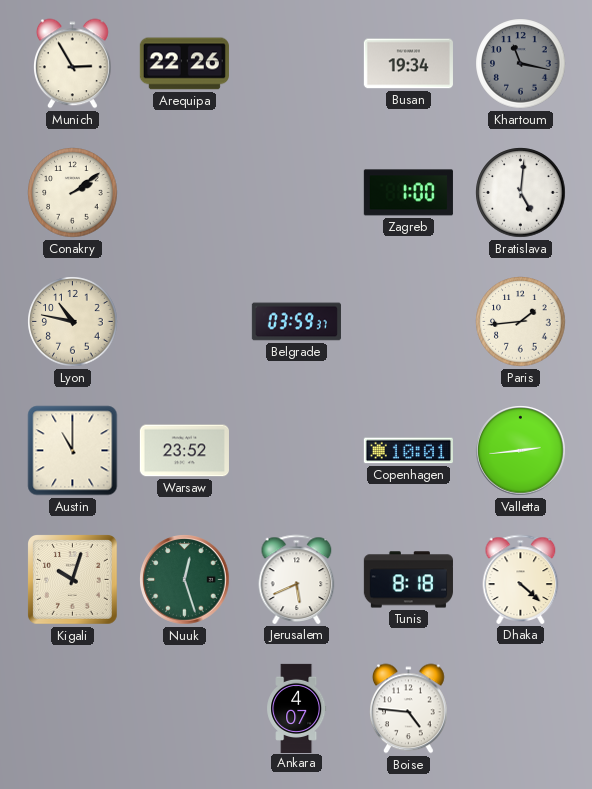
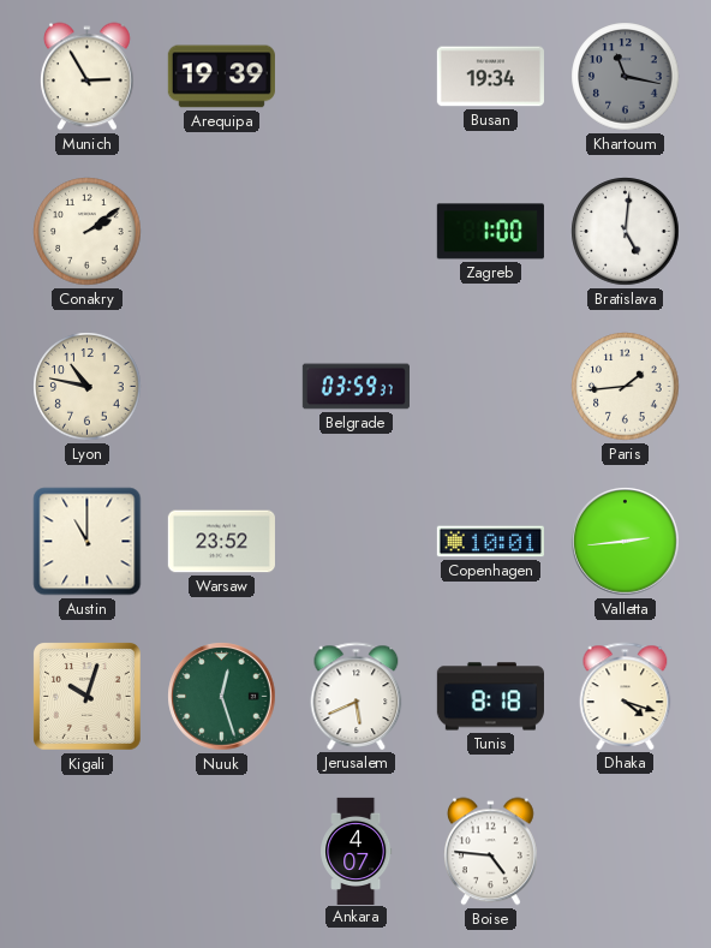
Arequipa: 22:26 -> 19:39 (221, 77)
Dhaka: 4:22 -> 4:18 (626, 696)
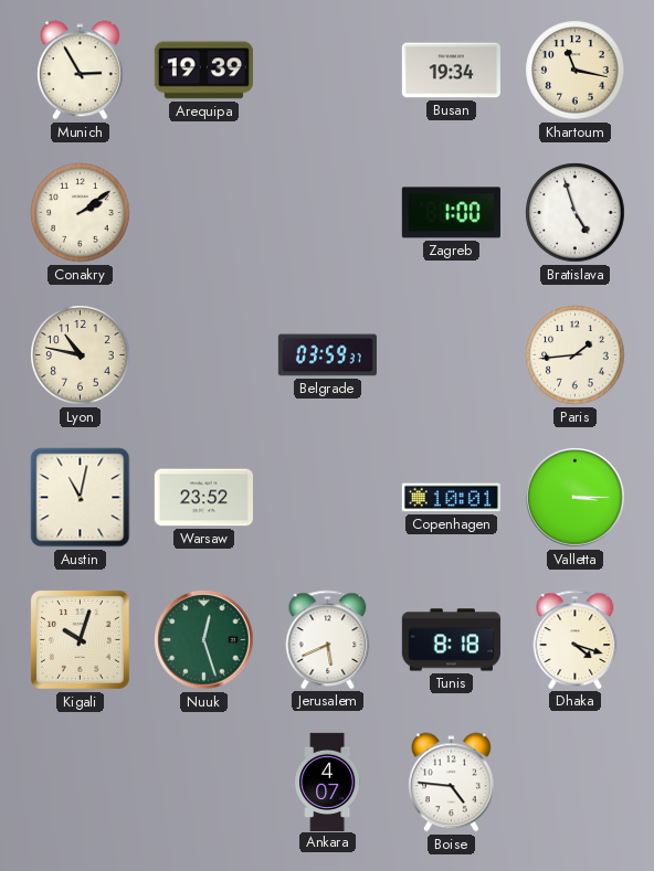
Khartoum dial: grey -> cream (576, 71)
Bratislava: 5:01 -> 4:57 (576, 213)
Austin: 11:00 -> 11:02 (81, 498)
Valletta: 2:44 -> 3:15 (576, 498)
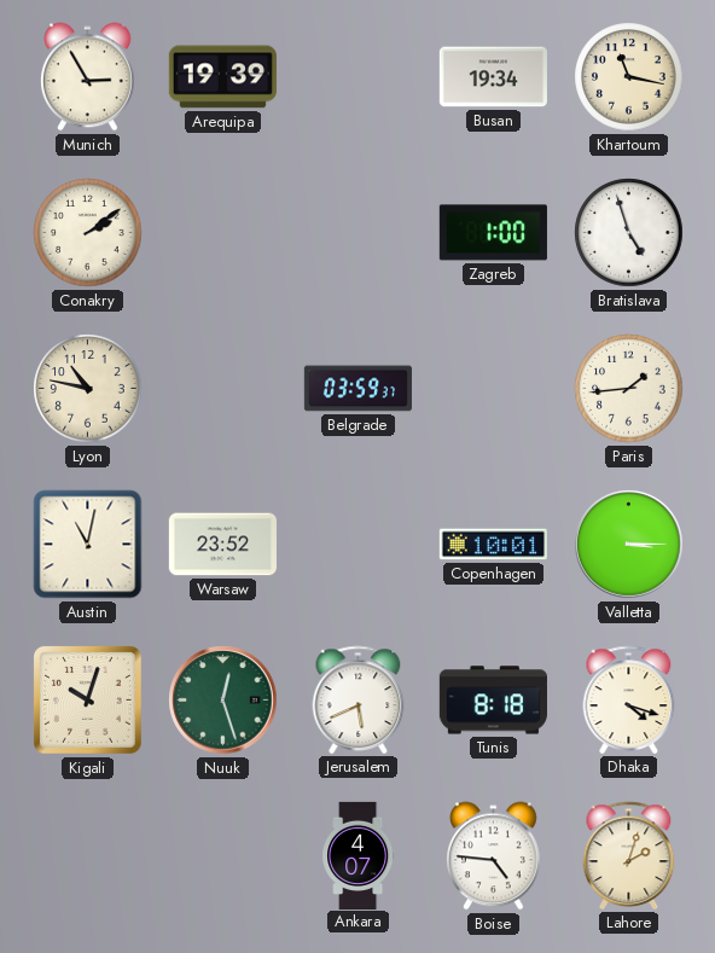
Lahore: none -> 2:03 (629, 855)
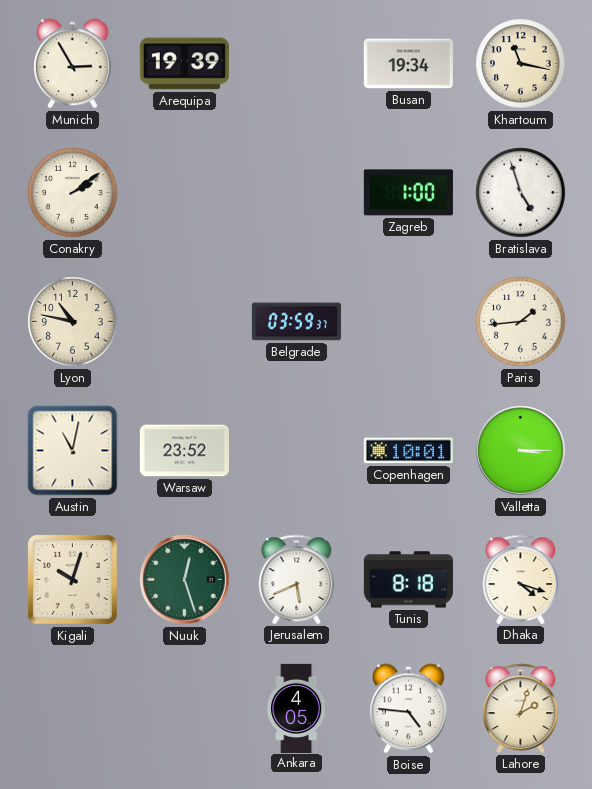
Ankara: 4:07 -> 4:05 (297, 708)
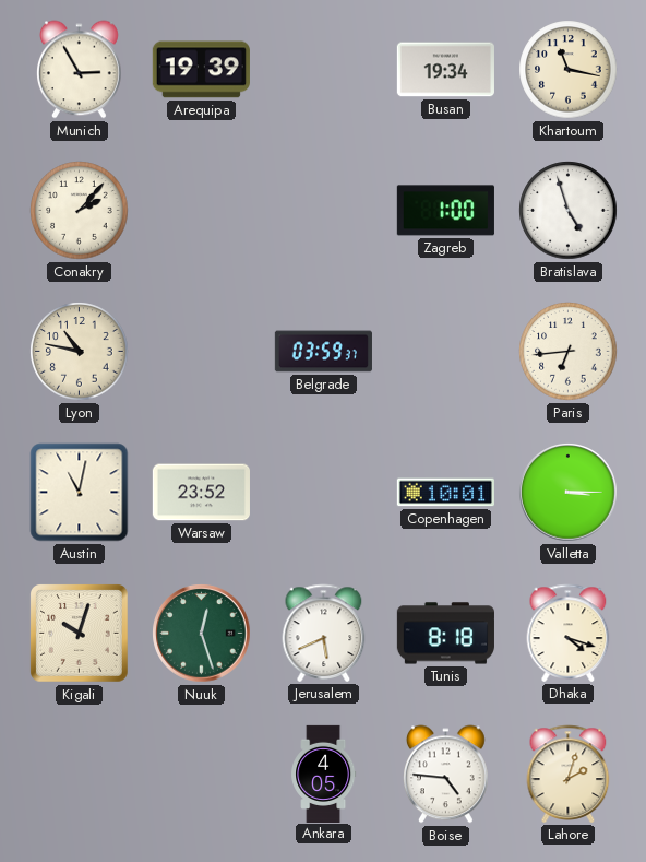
Conakry: 2:09 -> 2:07 (80, 211)
Paris: 1:44 -> 6:44 (569, 352)
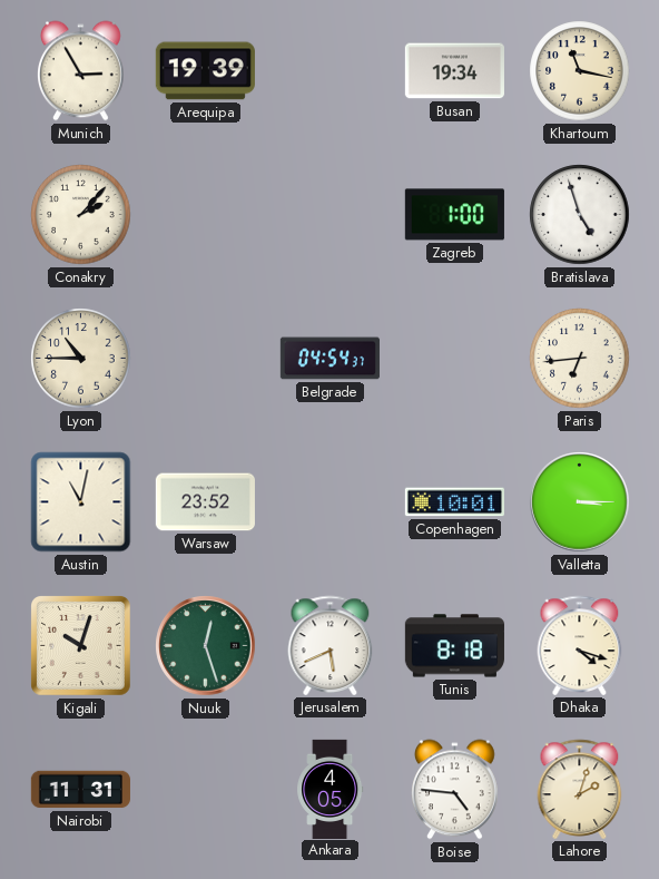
Lyon: 10:47 -> 10:45 (81, 359)
Belgrade: 03:59 -> 04:54 (329, 359)
Nairobi: none -> 11:31 (80, 790)
